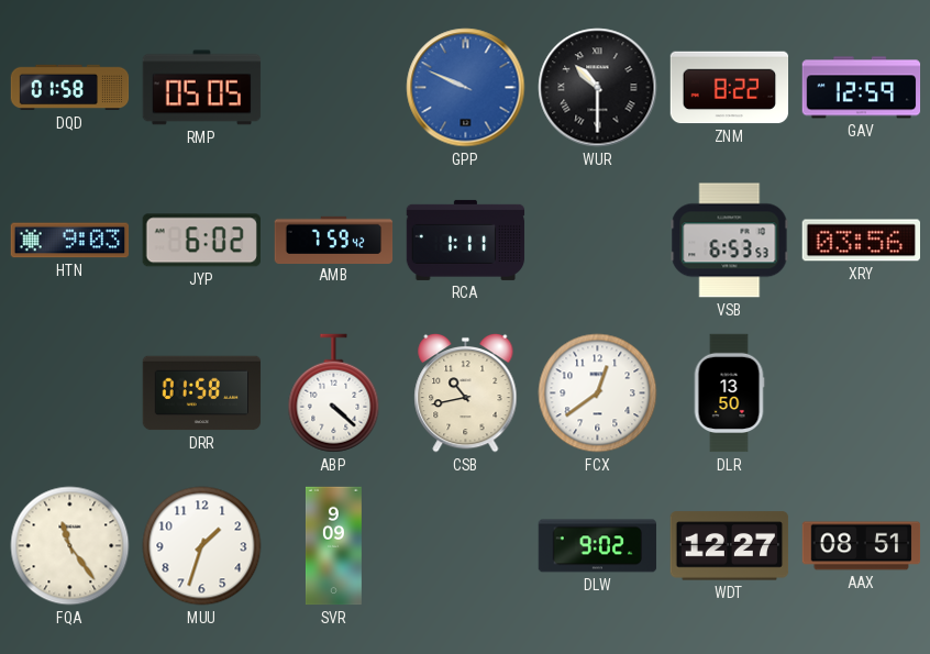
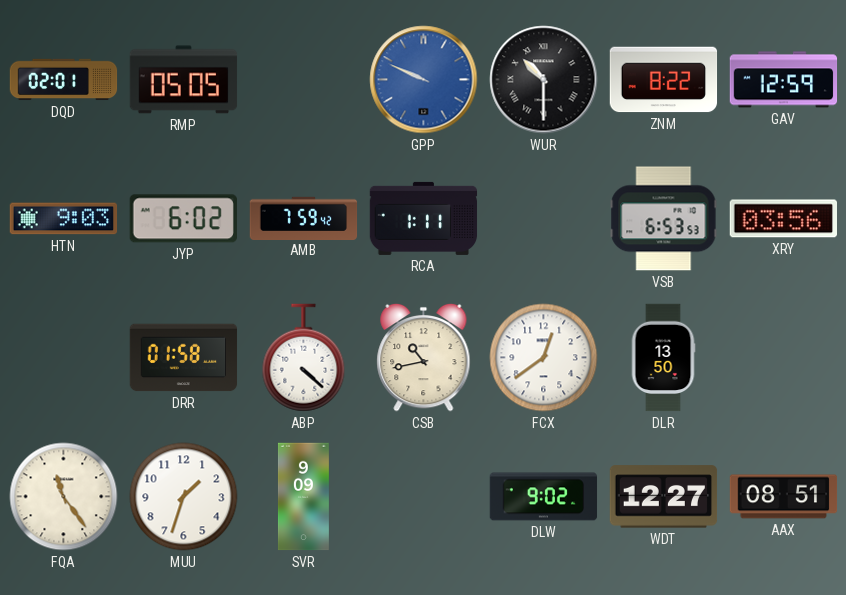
DQD: 01:58 -> 02:01 (64, 80)
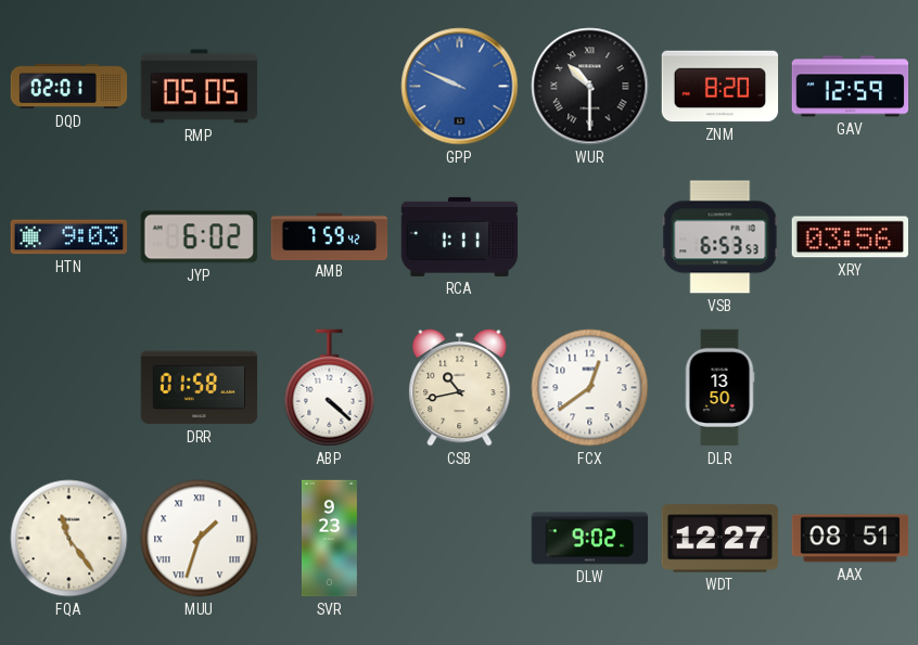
ZNM: 8:22 -> 8:20 (721, 87)
MUU numerals: Arabic -> Roman (200, 539)
SVR: 9:09 -> 9:23 (329, 539)
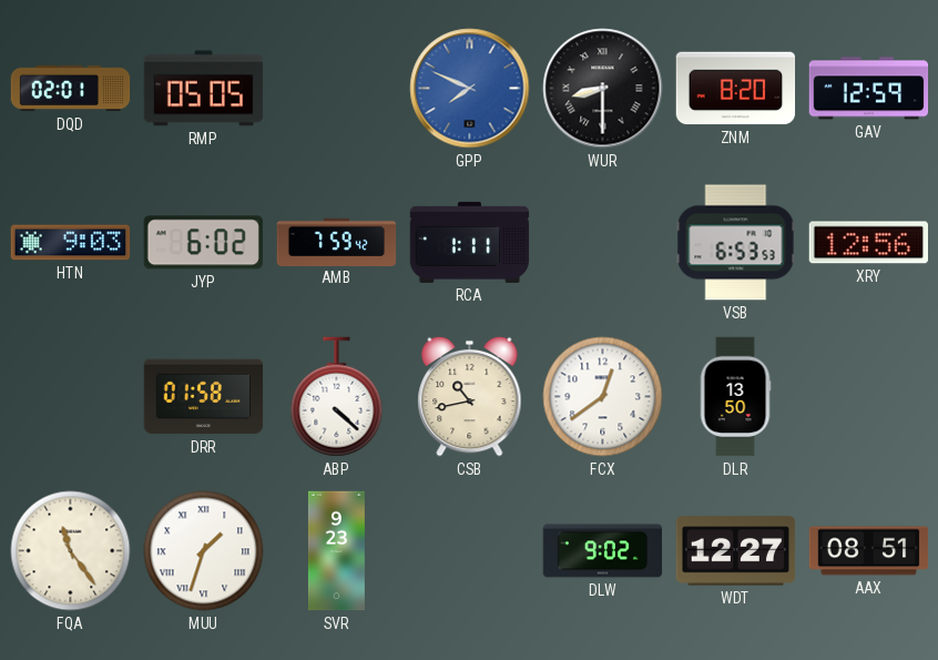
GPP: 9:49 -> 7:49 (470, 89)
WUR: 10:30 -> 8:30 (603, 89)
XRY: 03:56 -> 12:56 (868, 243)
